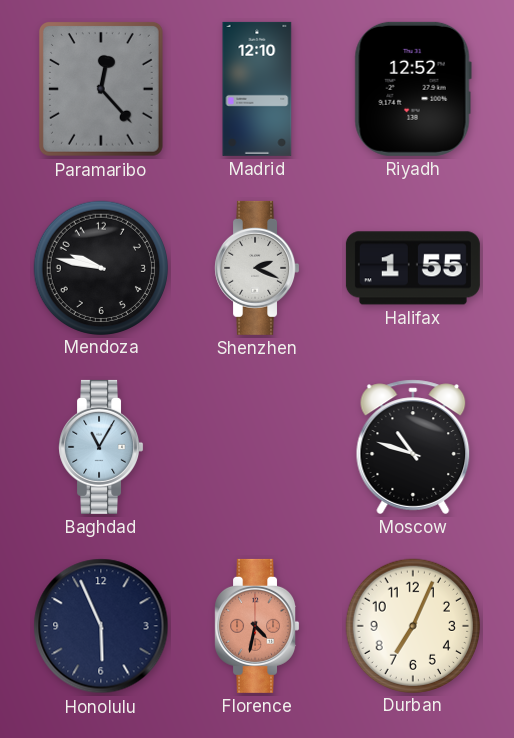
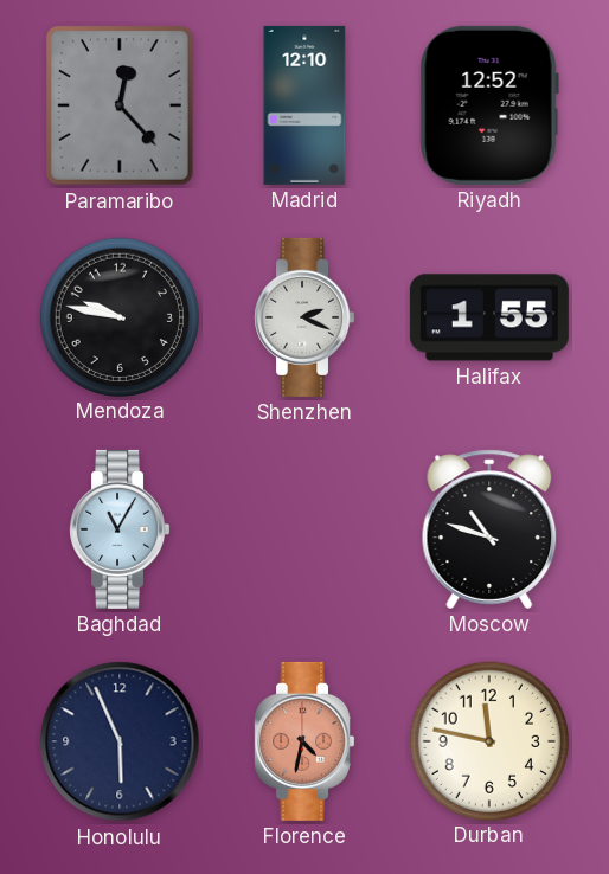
Durban: 7:04 -> 11:47 (488, 740)
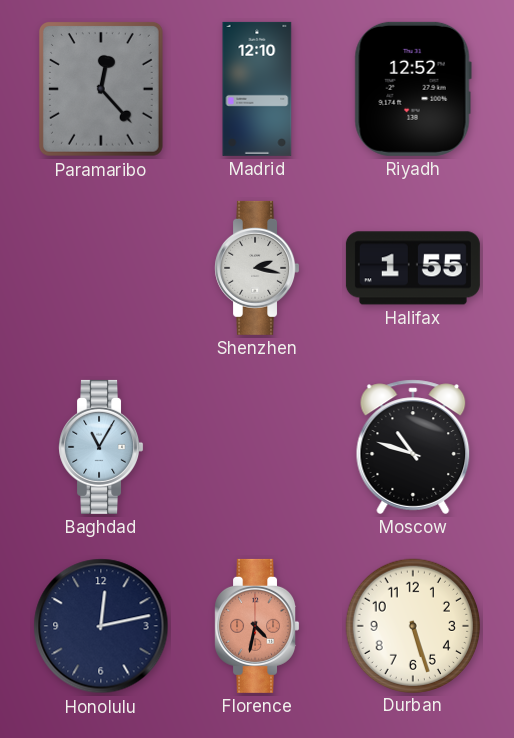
Mendoza: 9:47 -> none (118, 316)
Shenzhen: 2:19 -> 2:17 (257, 268)
Honolulu: 5:56 -> 12:13 (101, 626)
Durban: 11:47 -> 5:27 (412, 625)
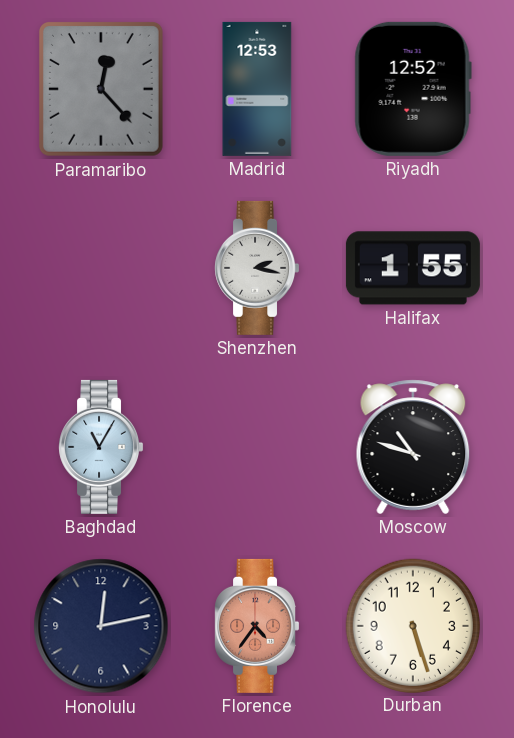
Madrid: 12:10 -> 12:53 (257, 89)
Florence: 4:32 -> 4:36 (257, 626)
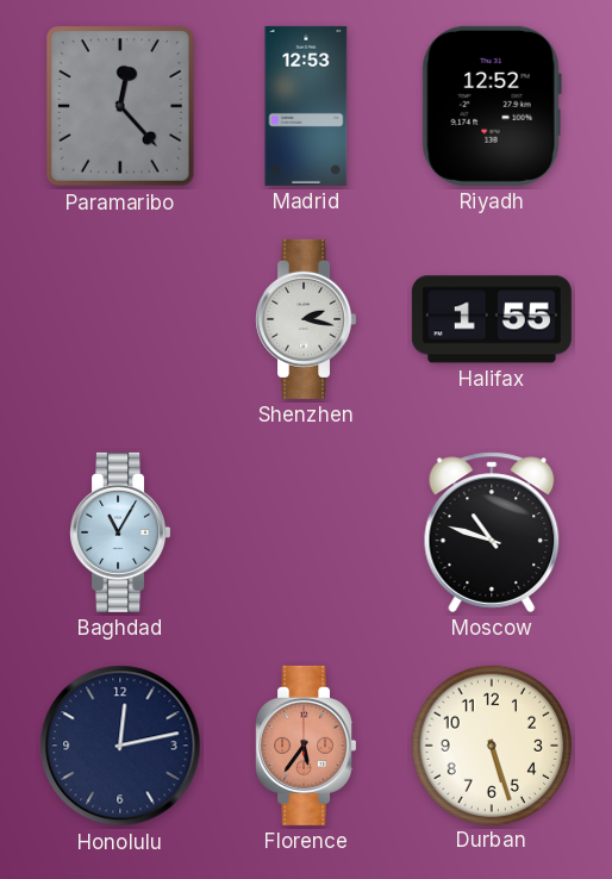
Florence: 4:36 -> 5:36 (306, 746)
